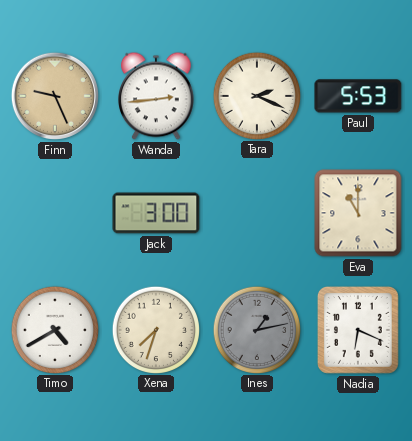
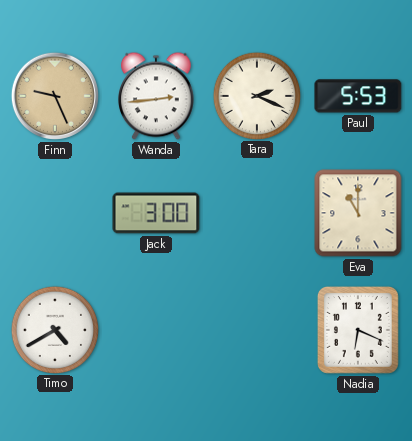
Xena: 7:33 -> none (155, 329)
Ines: 1:13 -> none (256, 329)
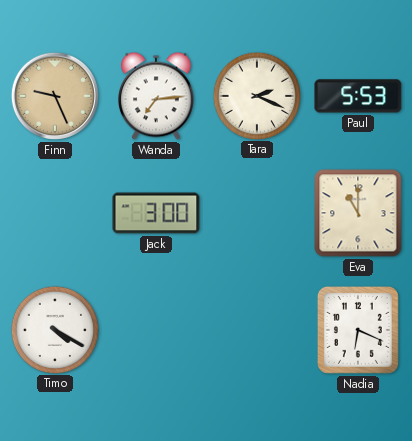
Wanda: 2:44 -> 7:14 (157, 96)
Timo: 4:40 -> 4:20 (54, 329)
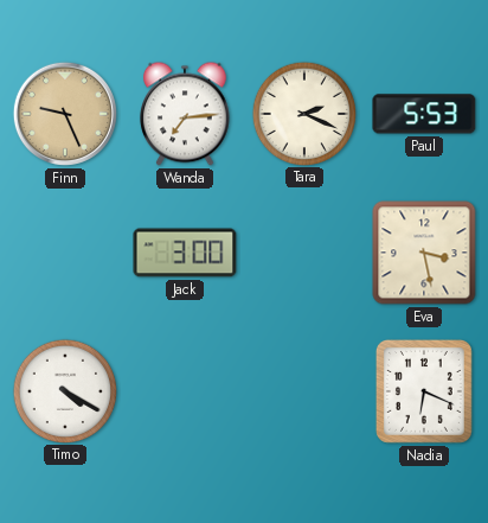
Eva: 11:00 -> 3:28 (424, 253)
